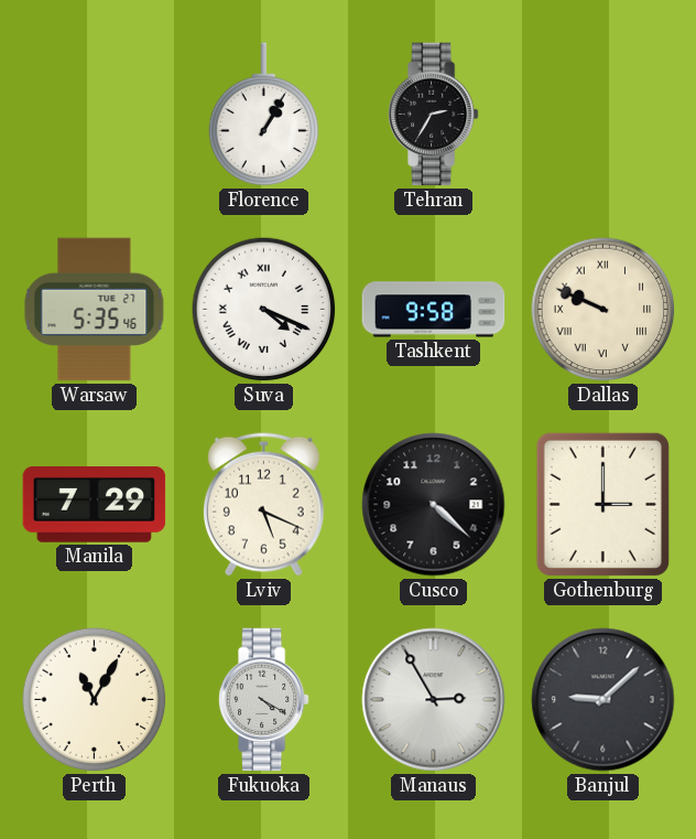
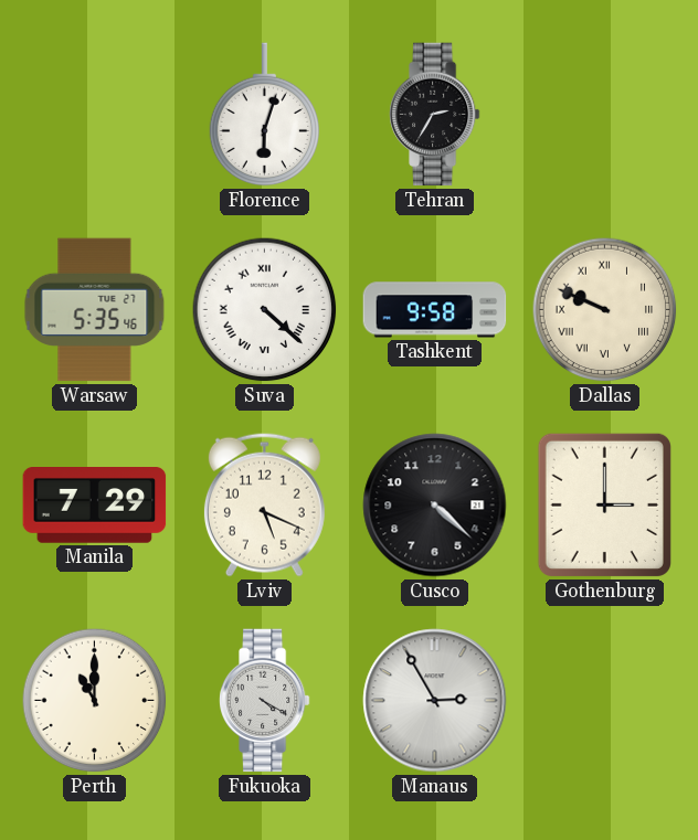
Florence: 1:05 -> 6:03 (265, 115)
Suva: 4:19 -> 4:22 (265, 310)
Perth: 11:05 -> 11:00 (95, 701)
Banjul: 9:08 -> none (603, 700)
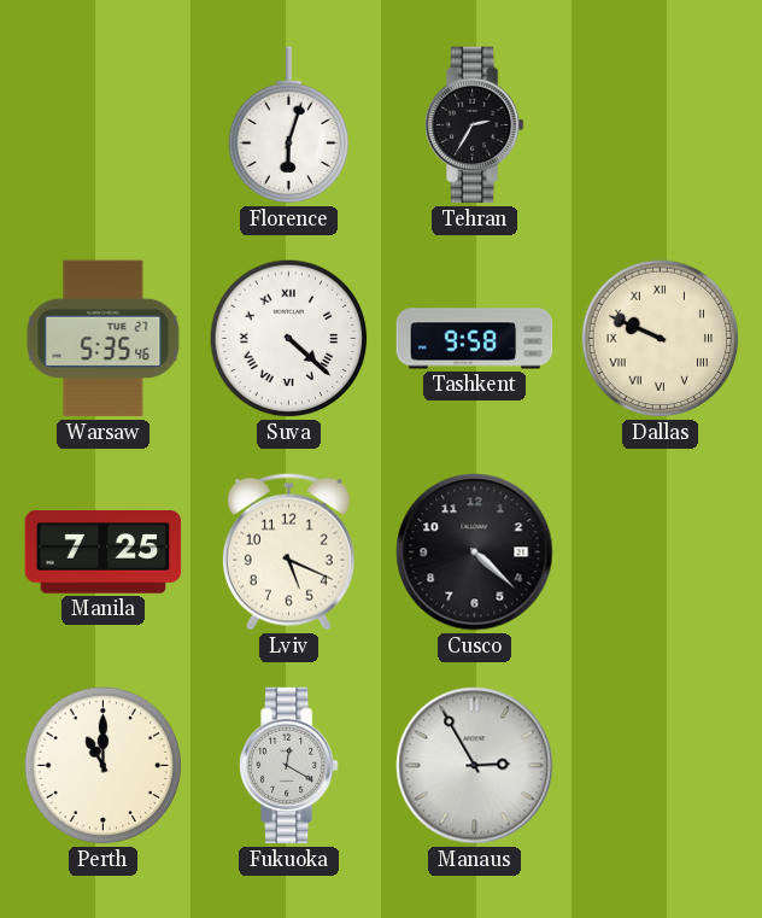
Manila: 7:29 -> 7:25 (104, 552)
Gothenburg: 3:00 -> none (604, 504)
Fukuoka: 4:20 -> 12:20 (288, 766)
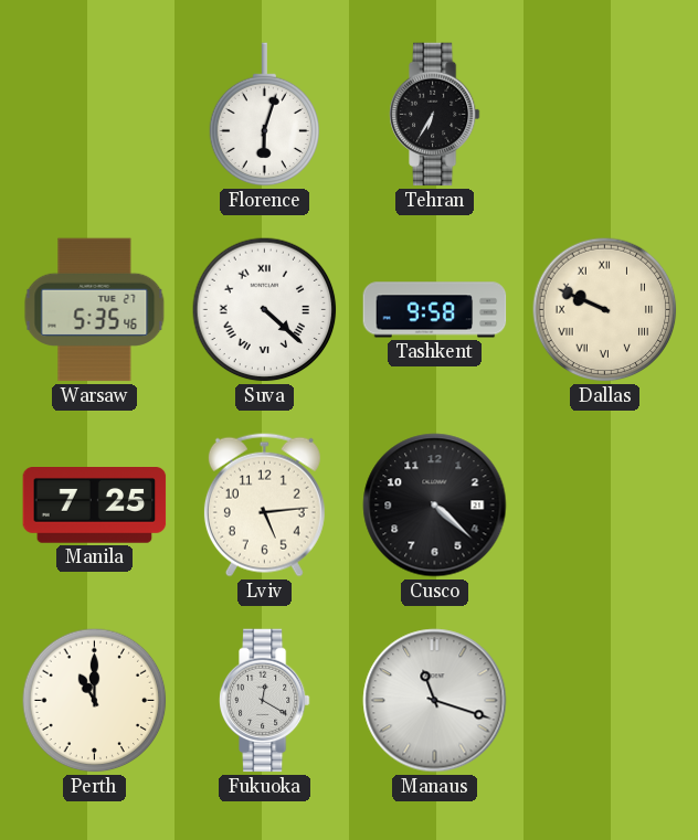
Tehran: 2:35 -> 6:35 (434, 115)
Lviv: 5:19 -> 5:14 (264, 504)
Manaus: 2:55 -> 11:18 (435, 701)
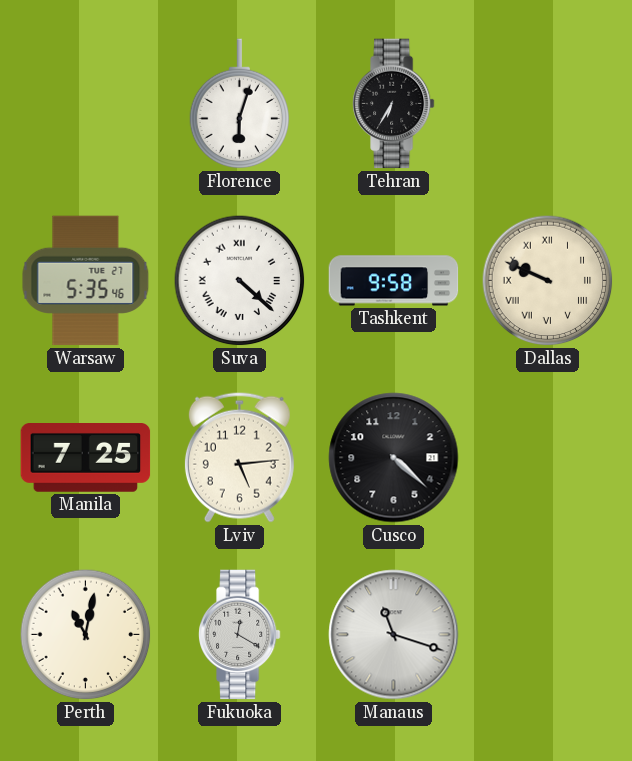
Perth: 11:00 -> 11:02 (86, 635)
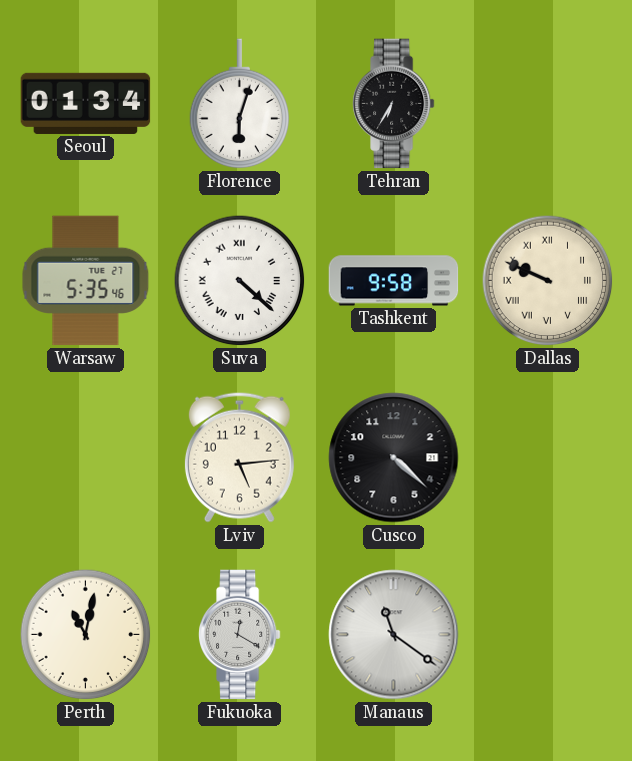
Seoul: none -> 01:34 (86, 103)
Manila: 7:25 -> none (86, 458)
Manaus: 11:18 -> 11:21 (394, 635)
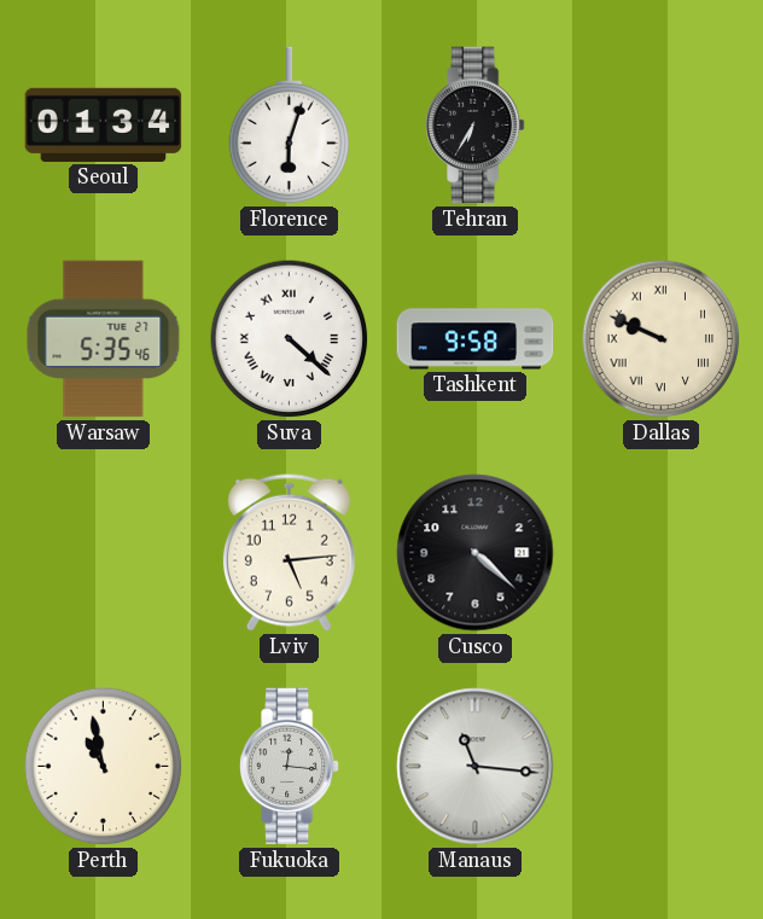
Perth: 11:02 -> 10:58 (104, 767)
Fukuoka: 12:20 -> 12:16 (289, 767)
Manaus: 11:21 -> 11:16 (476, 767)
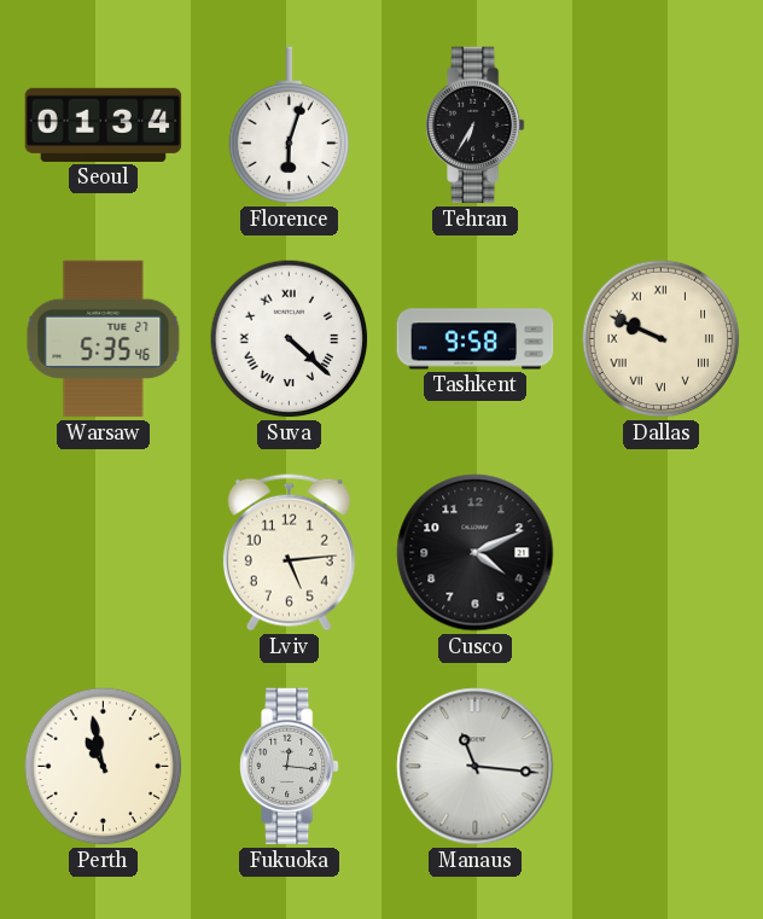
Cusco: 4:22 -> 4:11 (476, 553)
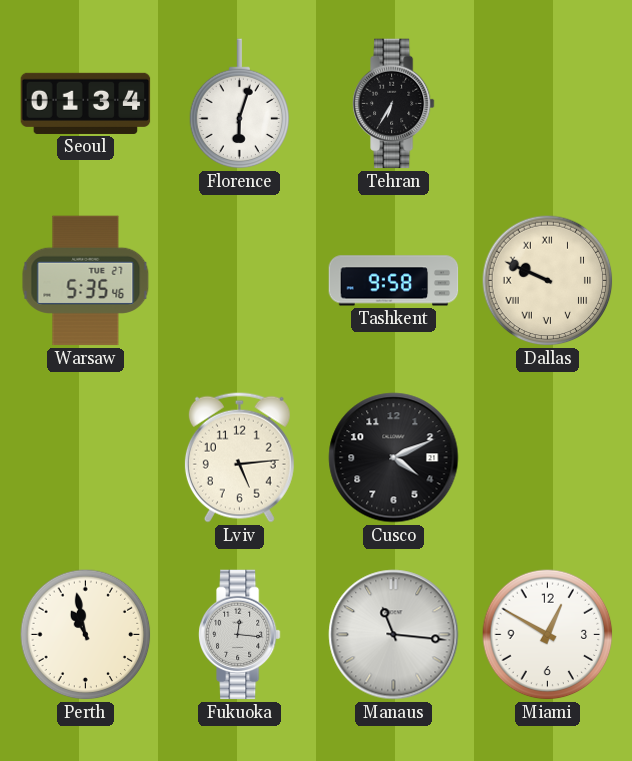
Suva: 4:22 -> none (290, 339)
Miami: none -> 12:50 (548, 635)
